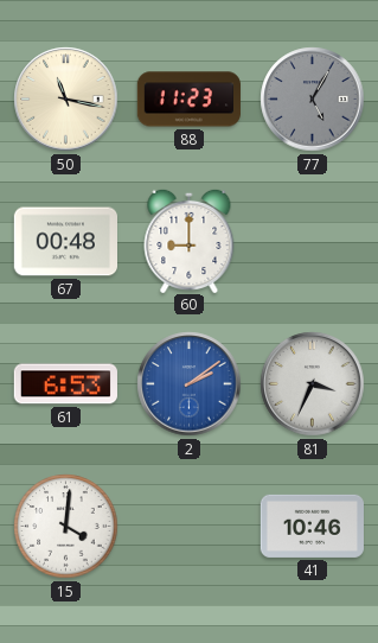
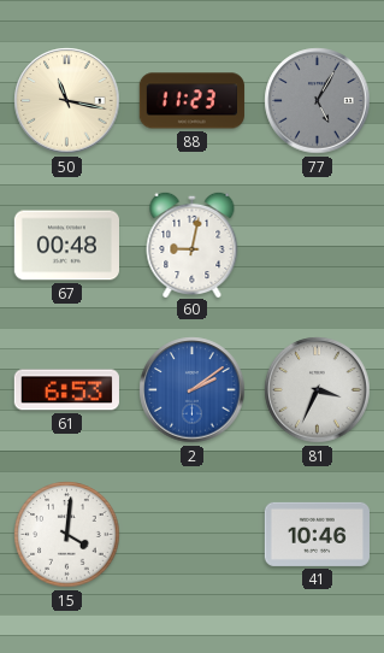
60: 9:00 -> 9:02 (193, 243)
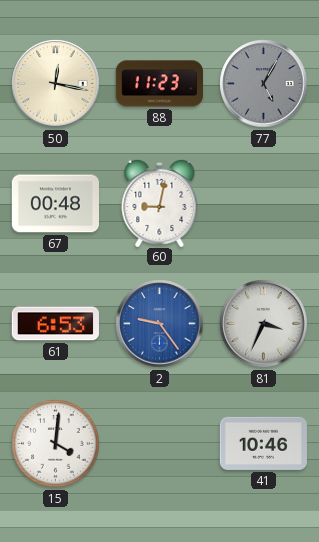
50: 11:17 -> 12:17 (56, 84)
2: 2:09 -> 9:24 (160, 324)
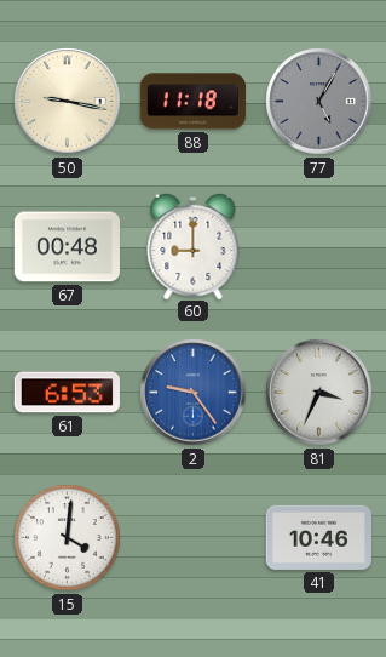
50: 12:17 -> 9:17 (68, 102)
88: 11:23 -> 11:18 (192, 102)
60: 9:02 -> 9:00 (194, 245)
